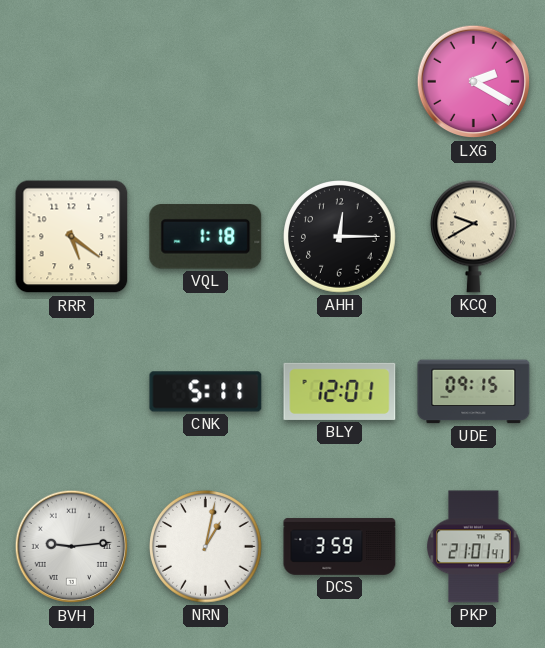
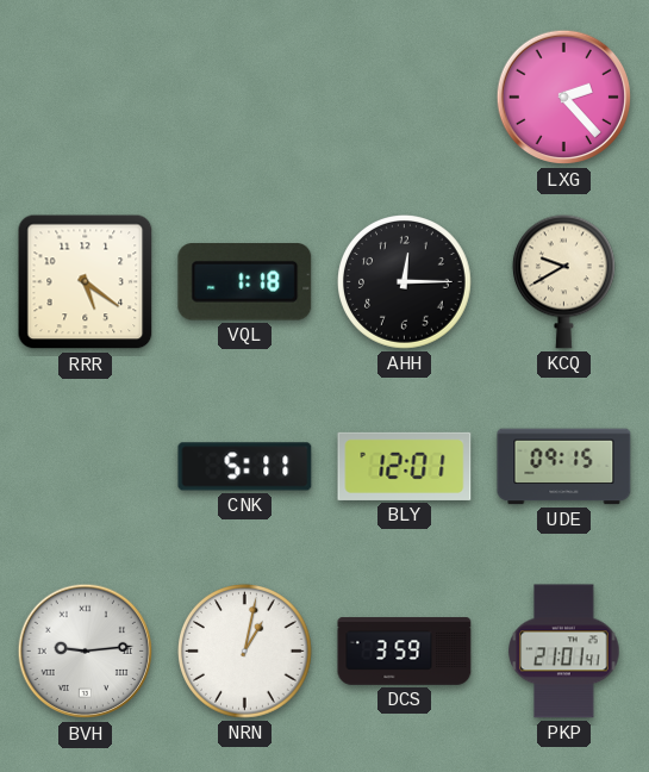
LXG: 2:20 -> 2:23 (564, 98)
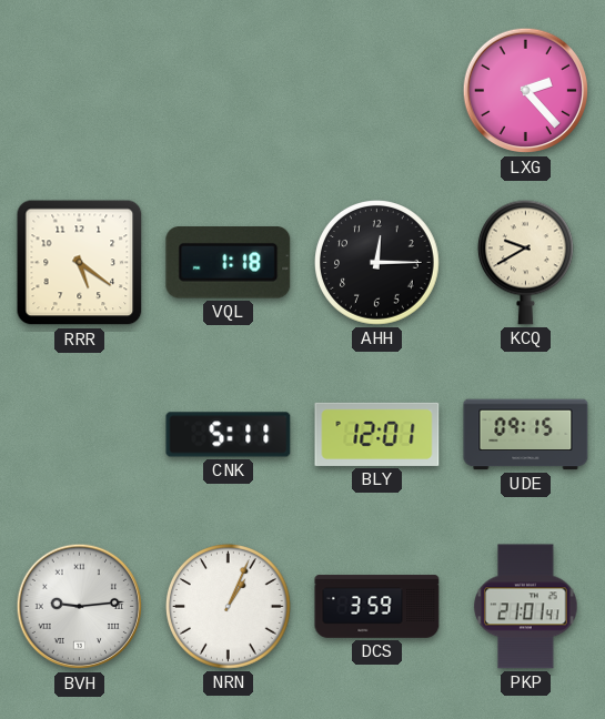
NRN: 1:02 -> 1:04 (229, 607)
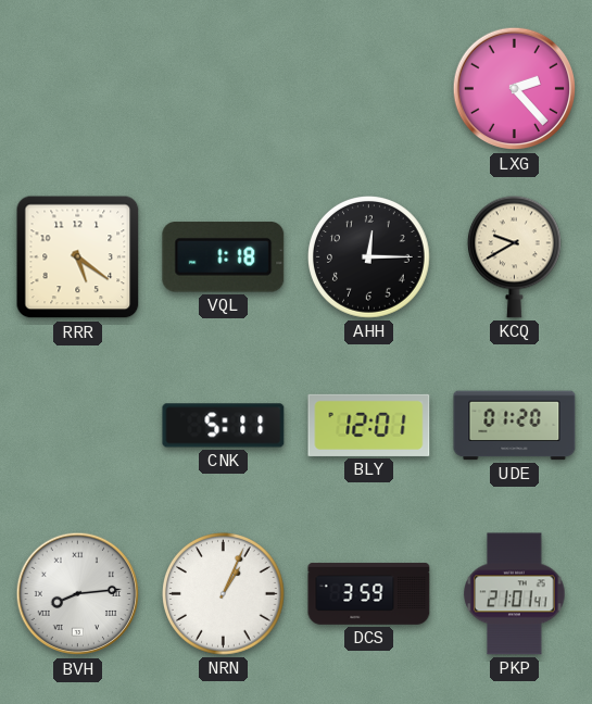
UDE: 09:15 -> 01:20 (515, 426)
BVH: 9:14 -> 8:14 (78, 594)
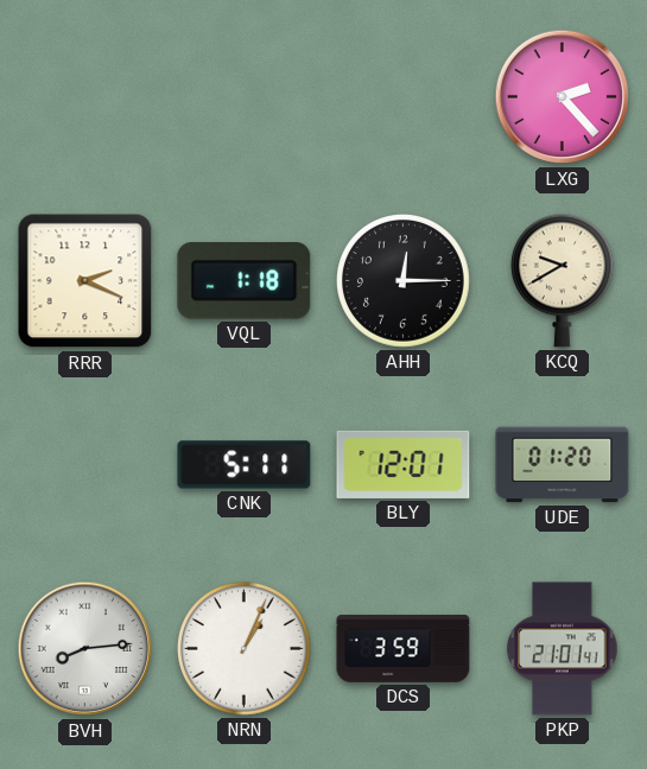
RRR: 5:21 -> 2:19 (85, 281)
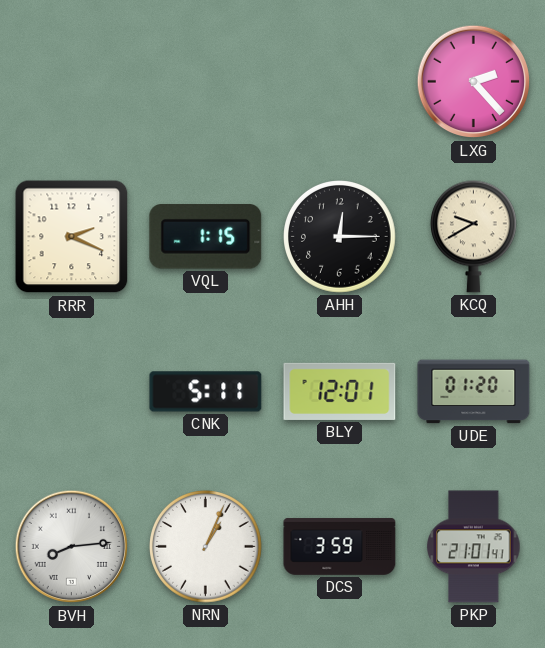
VQL: 1:18 -> 1:15 (206, 237)
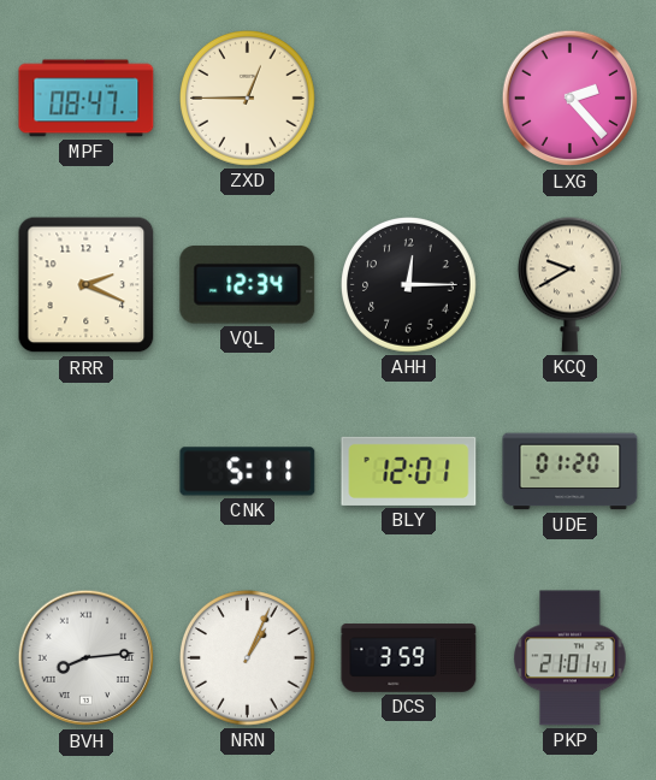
MPF: none -> 08:47 (87, 99)
ZXD: none -> 12:45 (248, 99)
VQL: 1:15 -> 12:34 (248, 285)
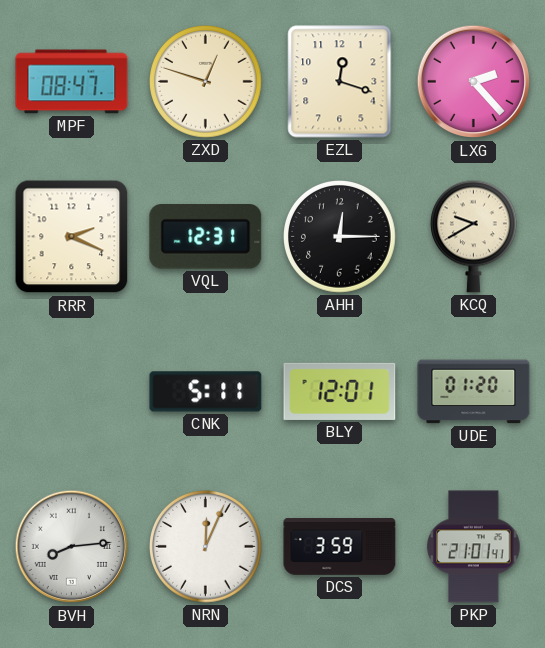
ZXD: 12:45 -> 12:48 (206, 82)
EZL: none -> 12:18 (340, 82)
VQL: 12:34 -> 12:31 (206, 237)
NRN: 1:04 -> 12:04 (206, 547)
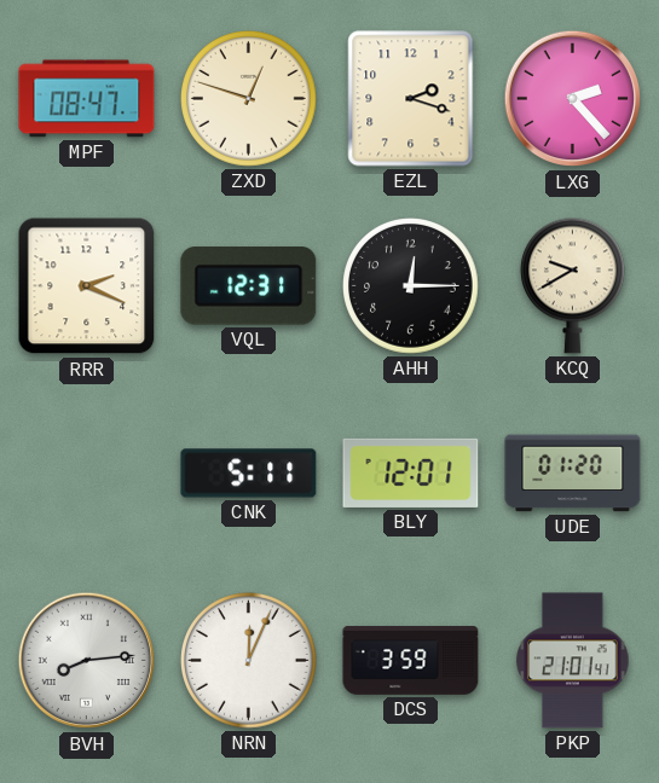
EZL: 12:18 -> 2:18 (411, 99)
